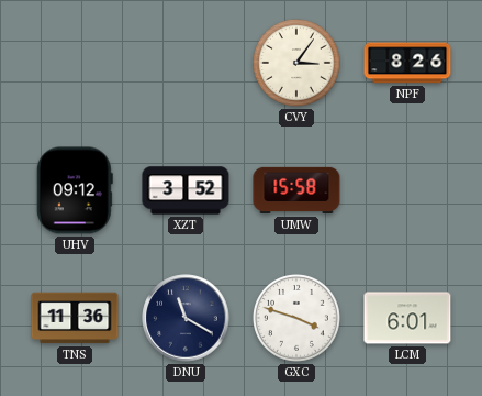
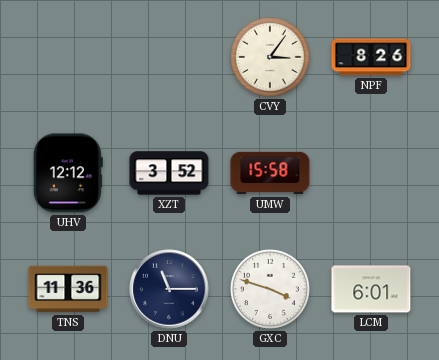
UHV: 09:12 -> 12:12 (68, 173)
DNU: 11:20 -> 11:15 (169, 289)
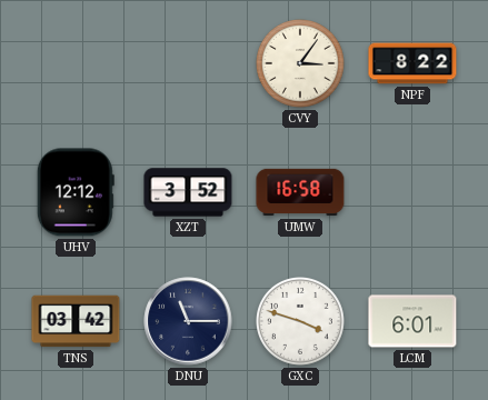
NPF: 8:26 -> 8:22 (412, 63)
UMW: 15:58 -> 16:58 (300, 192)
TNS: 11:36 -> 03:42 (76, 321)
